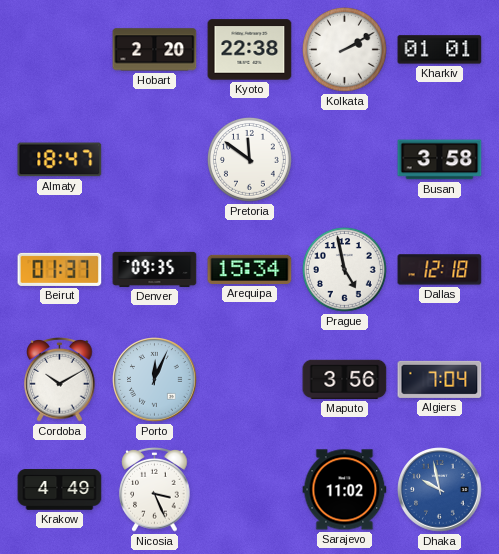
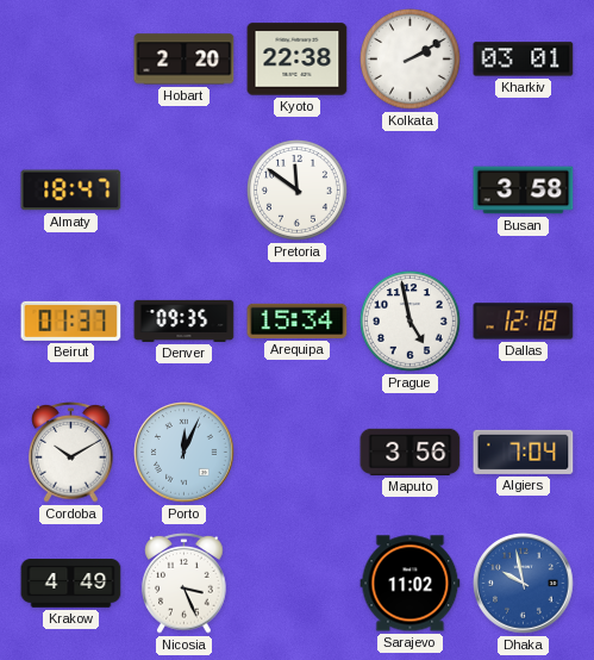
Kharkiv: 01:01 -> 03:01 (524, 60)
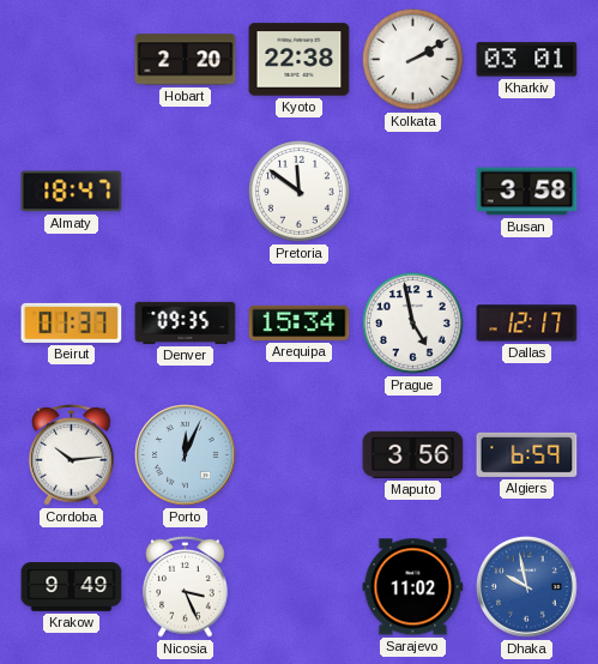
Dallas: 12:18 -> 12:17 (527, 324)
Cordoba: 10:10 -> 10:14 (72, 455)
Algiers: 7:04 -> 6:59 (527, 454)
Krakow: 4:49 -> 9:49 (72, 587)
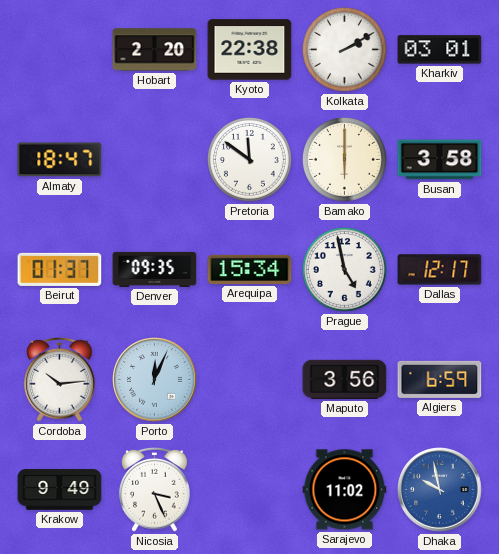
Bamako: none -> 6:00 (344, 159)
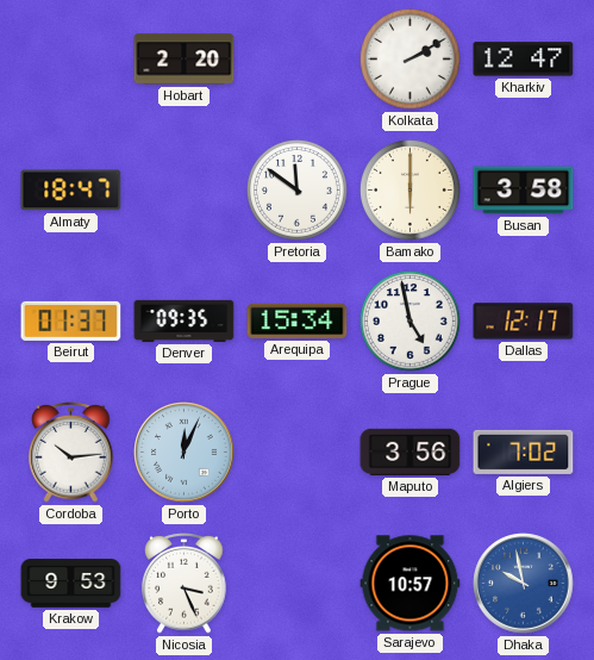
Kyoto: 22:38 -> none (250, 50)
Kharkiv: 03:01 -> 12:47 (524, 60)
Algiers: 6:59 -> 7:02 (524, 452)
Krakow: 9:49 -> 9:53 (71, 584)
Sarajevo: 11:02 -> 10:57 (411, 584)
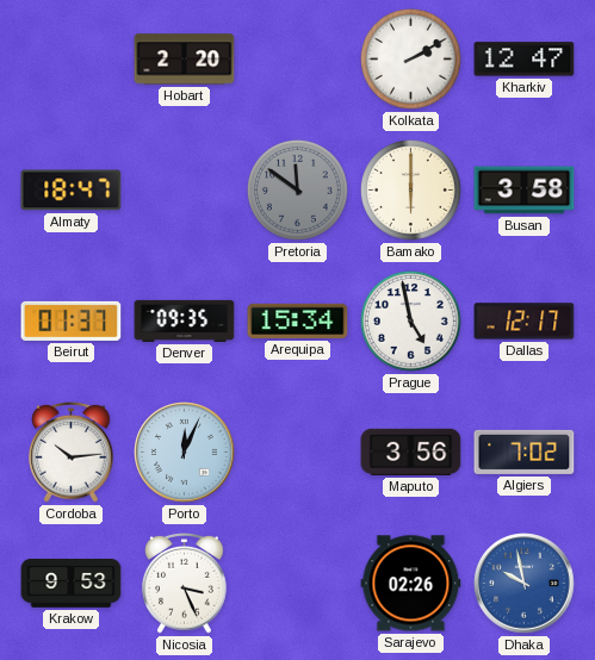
Pretoria dial: white -> grey (297, 189)
Sarajevo: 10:57 -> 02:26 (411, 584)
